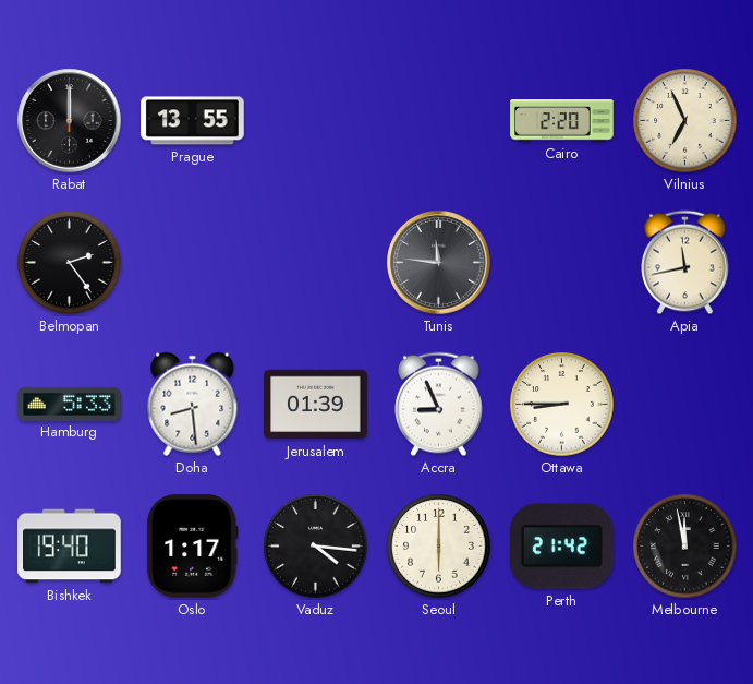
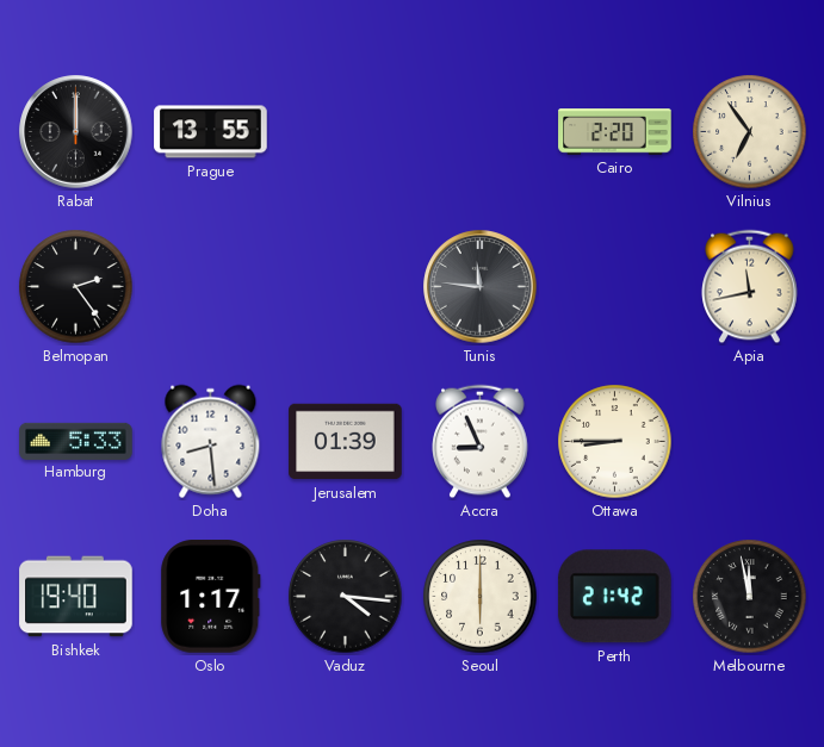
Vilnius: 6:56 -> 6:54 (750, 132)
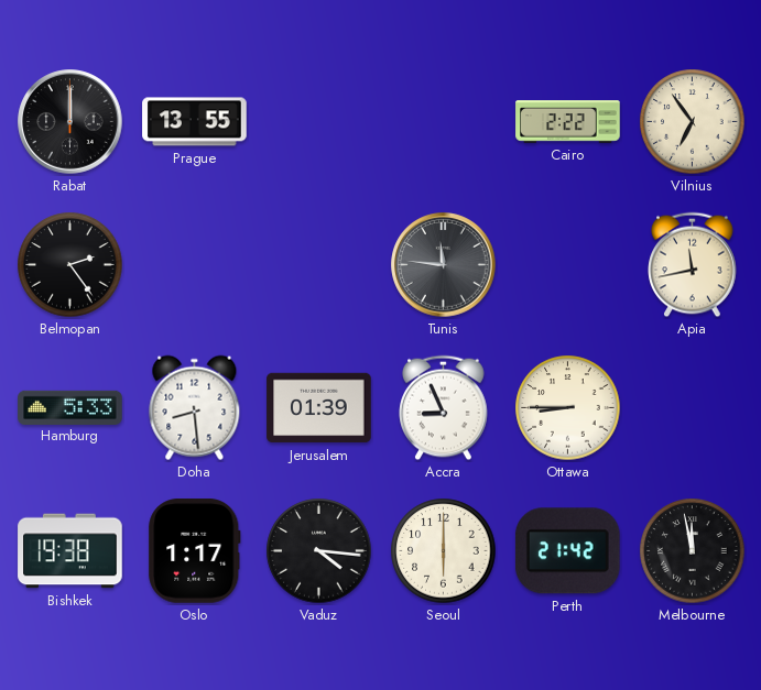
Cairo: 2:20 -> 2:22 (568, 122)
Bishkek: 19:40 -> 19:38 (70, 551)
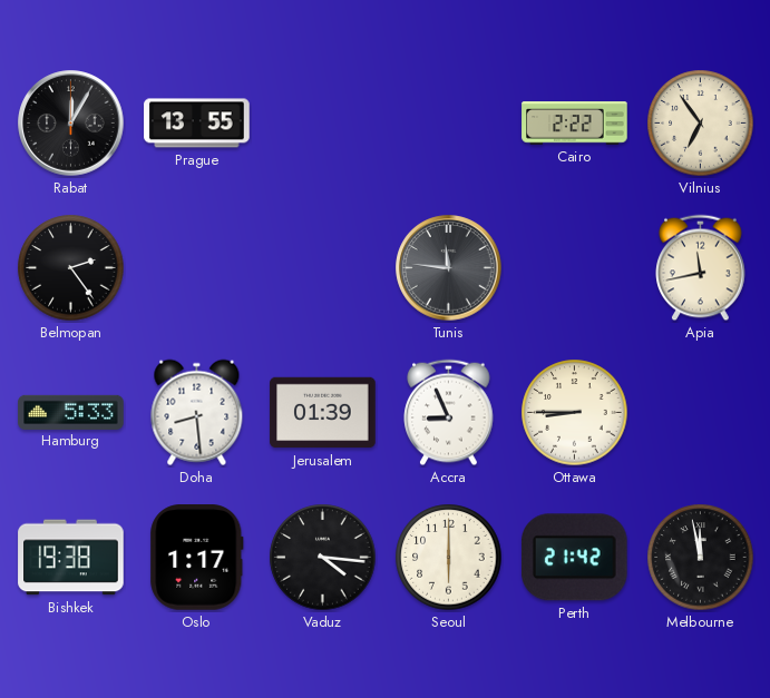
Rabat: 12:00 -> 12:05 (71, 124)
